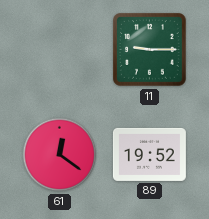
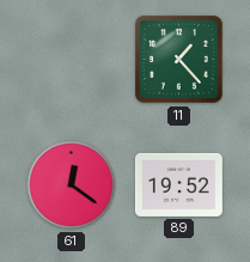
11: 9:15 -> 1:23 (179, 60)
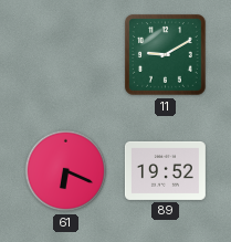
11: 1:23 -> 9:10 (166, 55)
61: 12:21 -> 6:19 (66, 171)
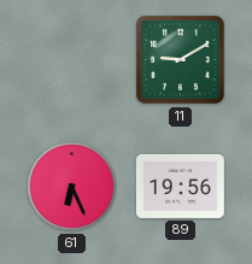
61: 6:19 -> 6:26 (72, 187)
89: 19:52 -> 19:56 (180, 186)
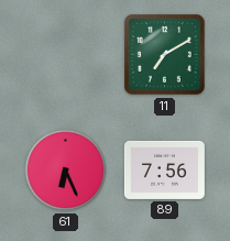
11: 9:10 -> 7:10 (165, 55)
89: 19:56 -> 7:56 (164, 169)
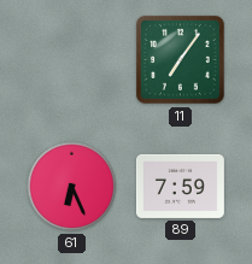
11: 7:10 -> 7:06 (181, 60)
89: 7:56 -> 7:59 (180, 186)
